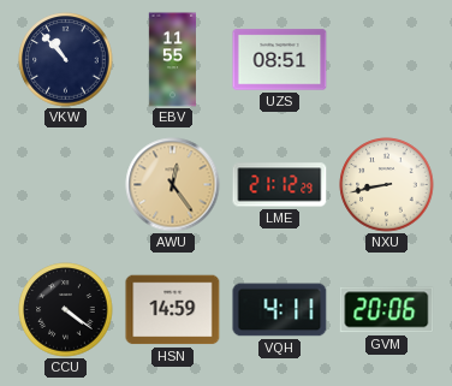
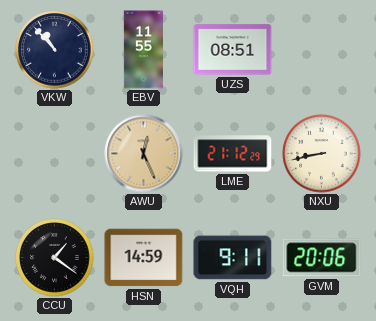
AWU: 12:24 -> 12:26 (144, 154)
CCU: 4:21 -> 1:21 (55, 258)
VQH: 4:11 -> 9:11 (233, 258)
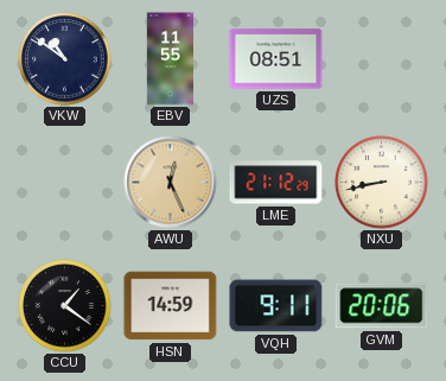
VKW: 10:53 -> 10:51 (65, 59)
